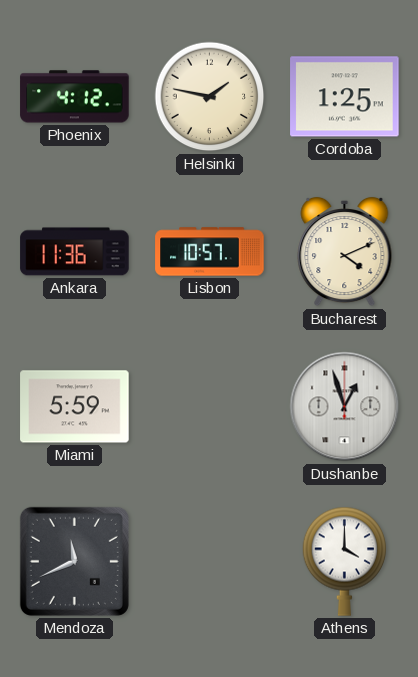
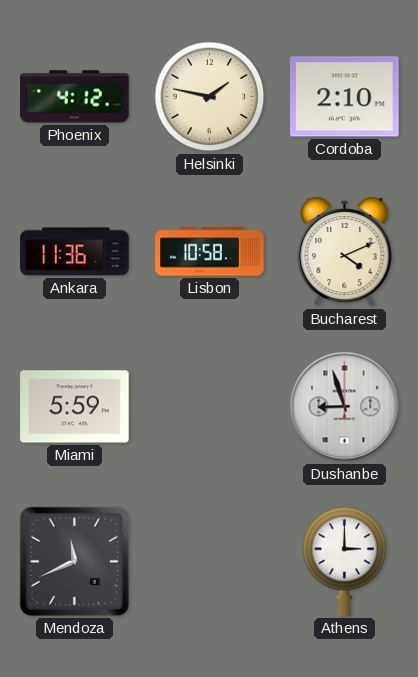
Cordoba: 1:25 -> 2:10 (345, 97)
Lisbon: 10:57 -> 10:58 (210, 252)
Dushanbe: 12:57 -> 8:57 (345, 407)
Athens: 4:00 -> 3:00 (345, 561)
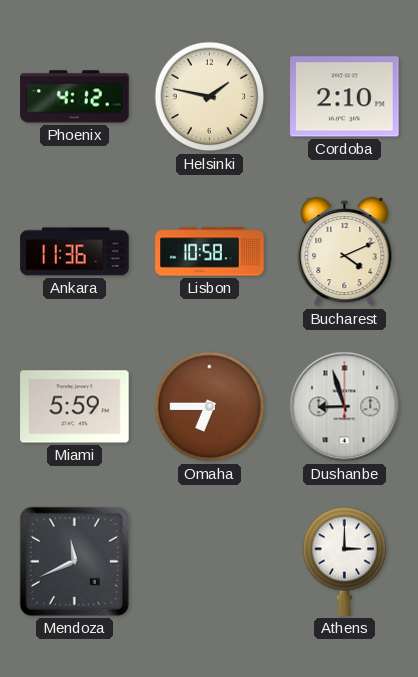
Omaha: none -> 6:45 (210, 407)
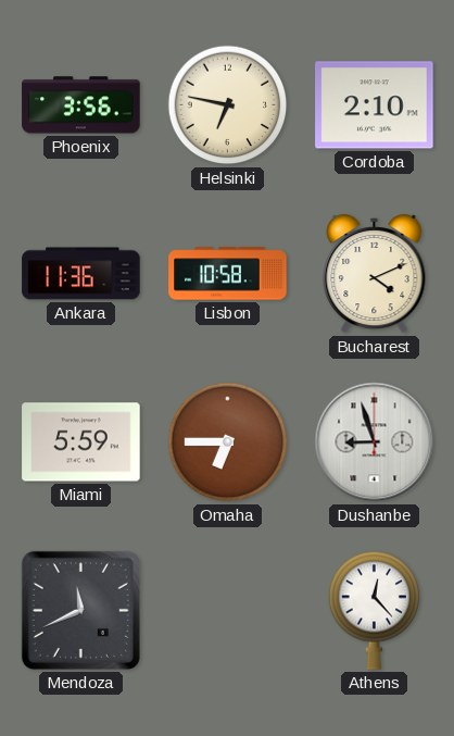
Phoenix: 4:12 -> 3:56 (81, 105)
Helsinki: 1:47 -> 6:47 (228, 105)
Athens: 3:00 -> 12:23 (375, 610)
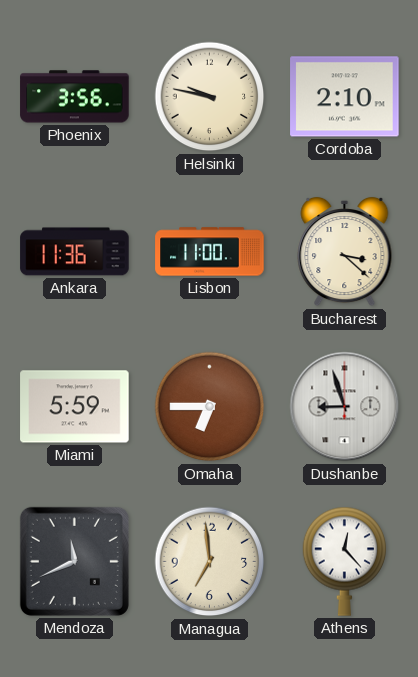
Helsinki: 6:47 -> 9:47 (210, 97)
Lisbon: 10:58 -> 11:00 (210, 252)
Bucharest: 4:11 -> 3:22 (345, 252)
Managua: none -> 6:59 (210, 562)
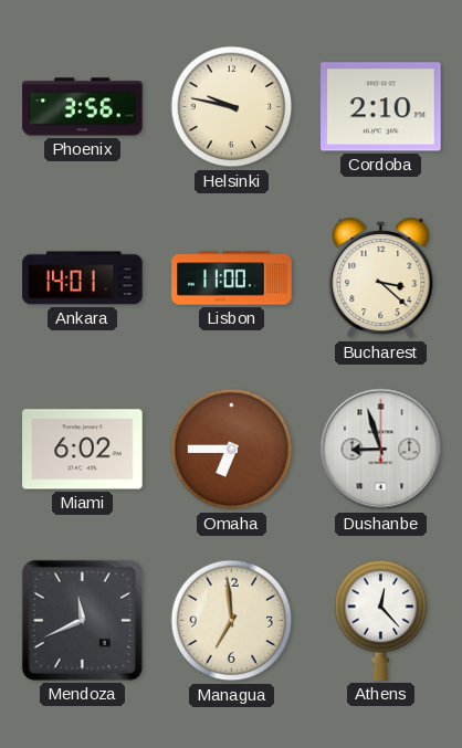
Ankara: 11:36 -> 14:01 (83, 278)
Miami: 5:59 -> 6:02 (83, 450)
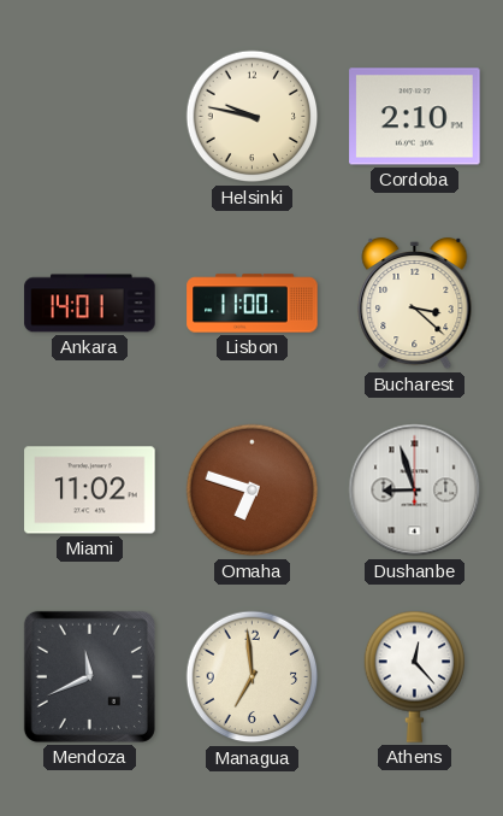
Phoenix: 3:56 -> none (83, 107)
Miami: 6:02 -> 11:02 (90, 491)
Omaha: 6:45 -> 6:48 (253, 491)
